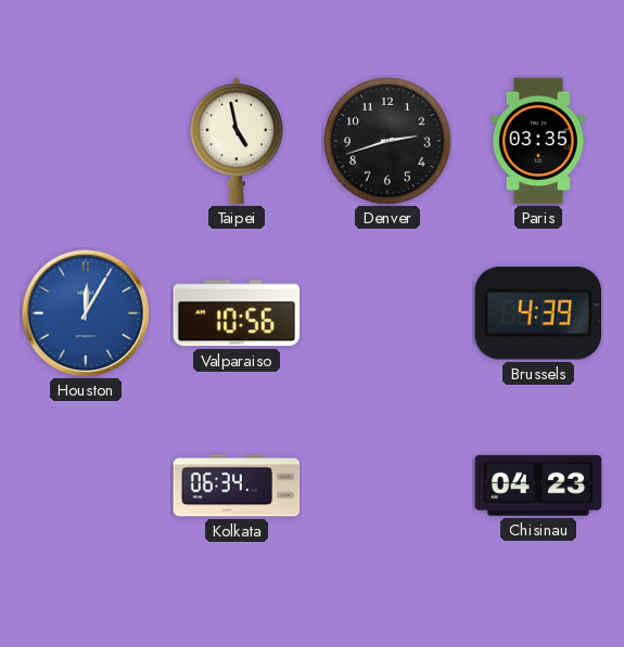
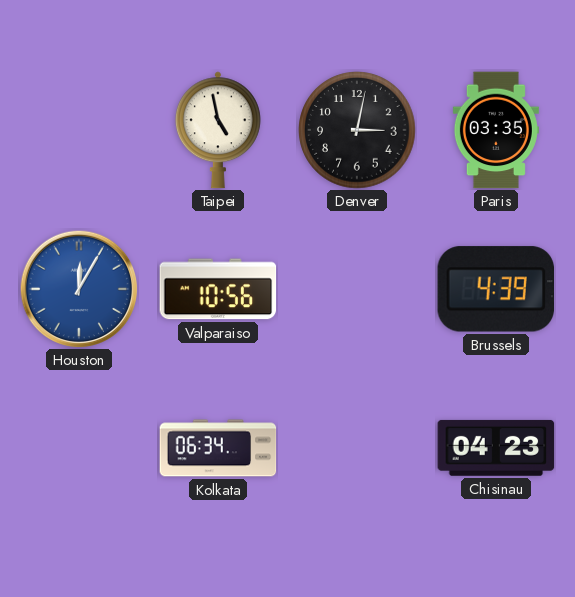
Denver: 2:42 -> 3:02 (357, 130)
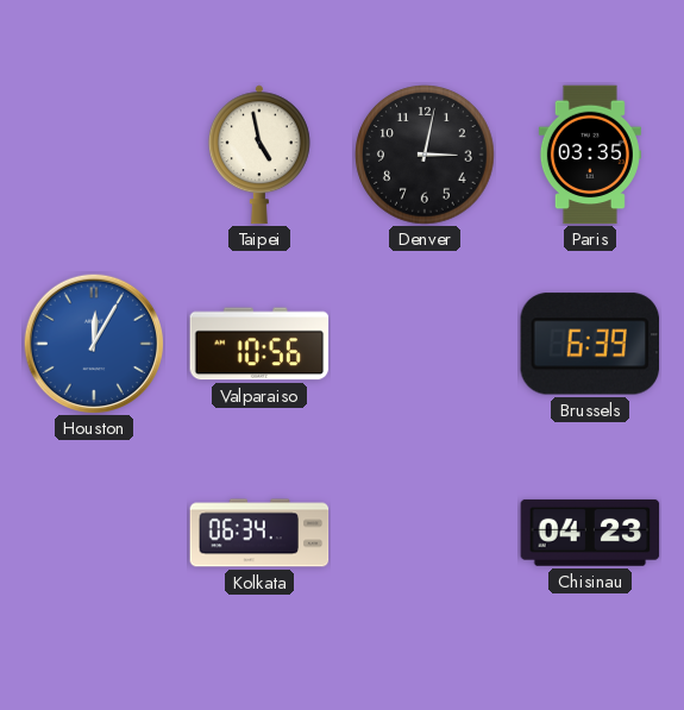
Brussels: 4:39 -> 6:39 (589, 344)
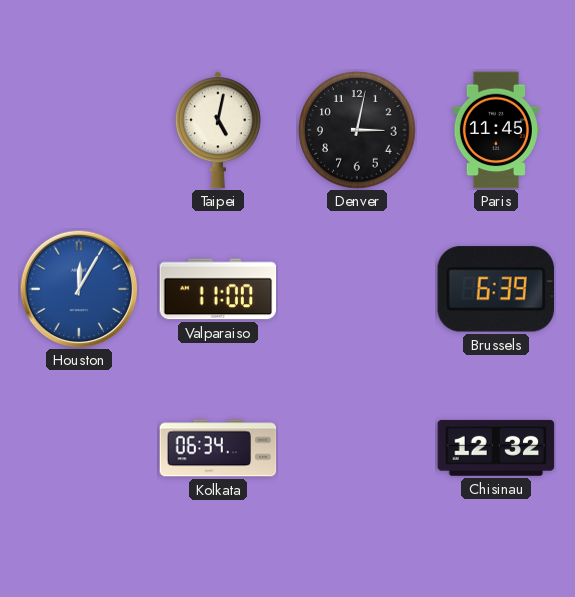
Taipei: 4:58 -> 5:02 (218, 130)
Paris: 03:35 -> 11:45 (496, 130)
Valparaiso: 10:56 -> 11:00 (218, 289)
Chisinau: 04:23 -> 12:32 (496, 448)
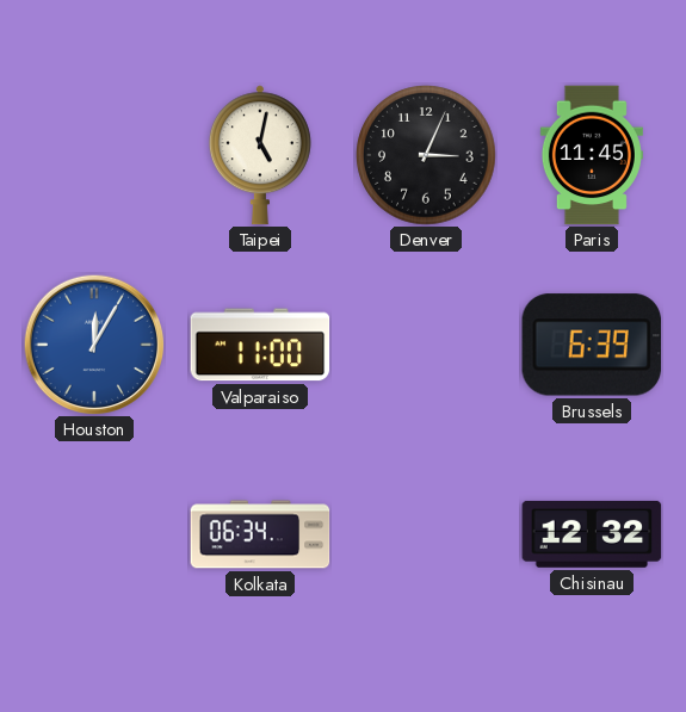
Denver: 3:02 -> 3:04 (426, 155)
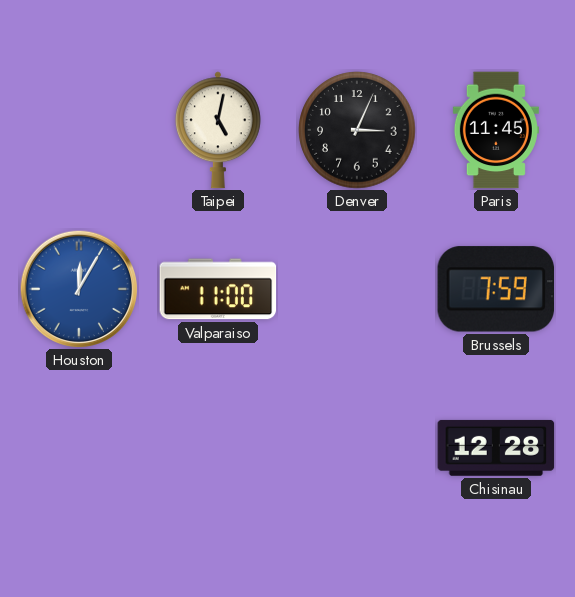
Brussels: 6:39 -> 7:59 (495, 289)
Kolkata: 06:34 -> none (260, 534)
Chisinau: 12:32 -> 12:28 (496, 448)
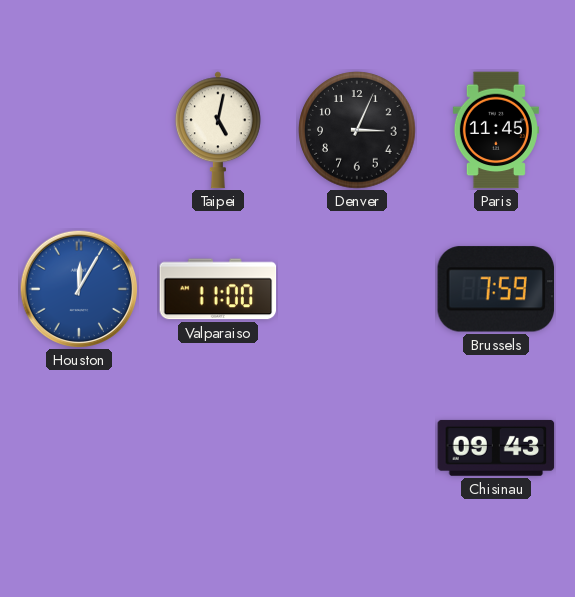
Chisinau: 12:28 -> 09:43 (496, 448)
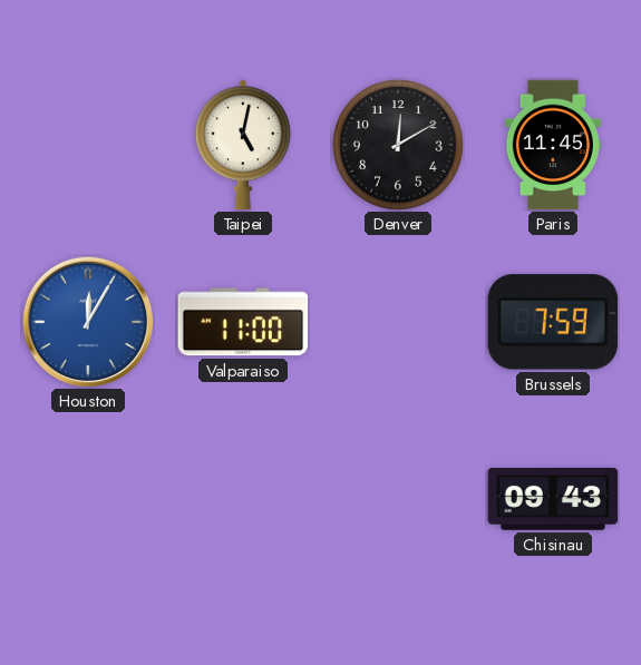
Denver: 3:04 -> 12:10 (398, 145)
